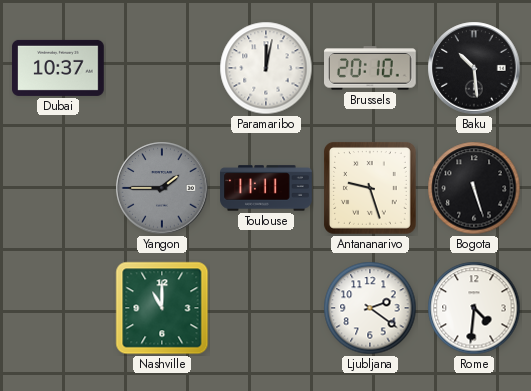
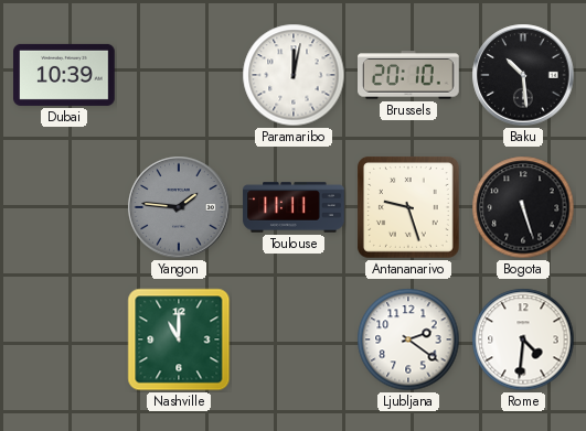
Dubai: 10:37 -> 10:39 (65, 75)
Yangon: 1:45 -> 1:46 (179, 207)
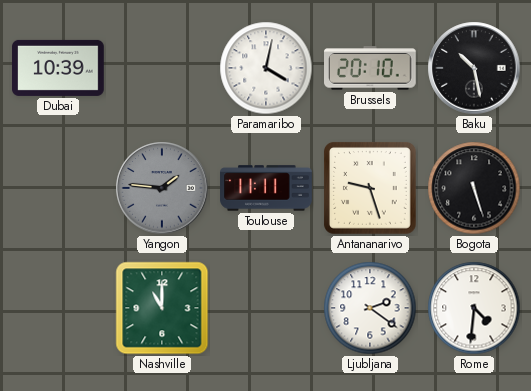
Paramaribo: 12:02 -> 4:02 (266, 68)
Baku: 10:29 -> 10:28 (474, 68)
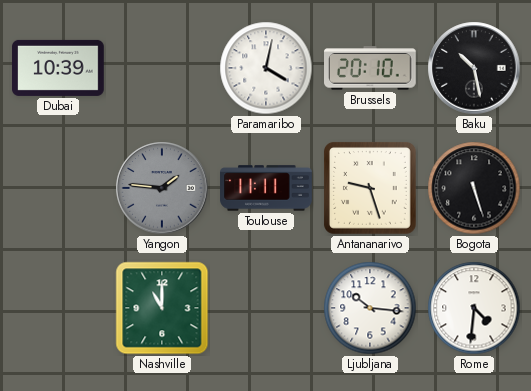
Ljubljana: 2:21 -> 10:16 (370, 308)
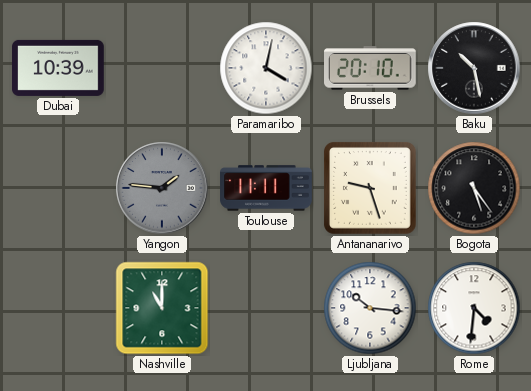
Bogota: 5:27 -> 5:24 (474, 188)
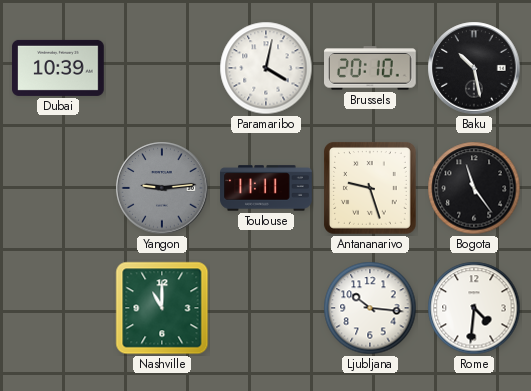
Yangon: 1:46 -> 9:14 (162, 188)
Bogota: 5:24 -> 11:24 (474, 188)
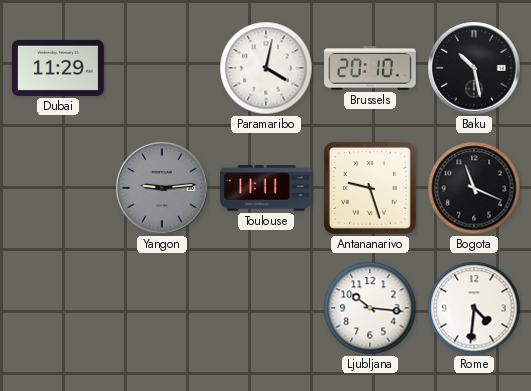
Dubai: 10:39 -> 11:29 (59, 68)
Bogota: 11:24 -> 11:19 (474, 188)
Nashville: 11:00 -> none (162, 308)
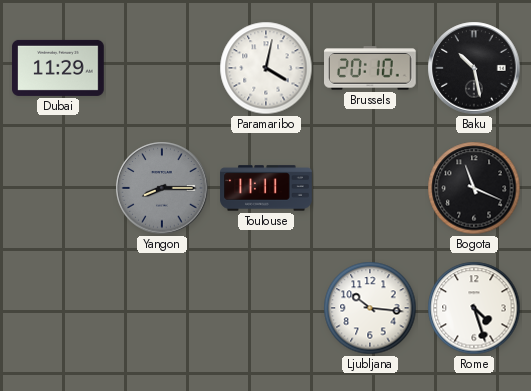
Yangon: 9:14 -> 8:15 (162, 188)
Antananarivo: 9:27 -> none (370, 188)
Rome: 4:31 -> 4:27 (474, 308)
